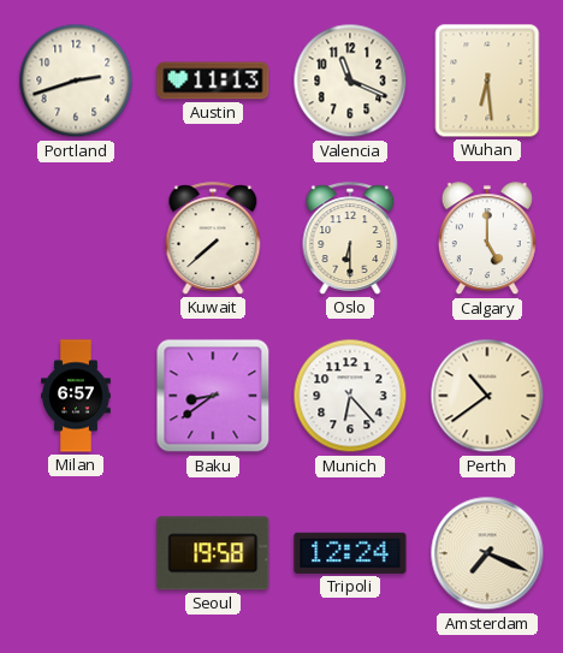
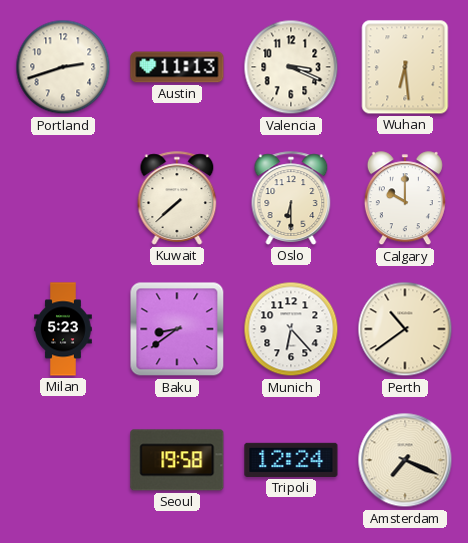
Valencia: 11:19 -> 3:19 (291, 67)
Calgary: 5:00 -> 10:00 (405, 199)
Milan: 6:57 -> 5:23 (63, 329)
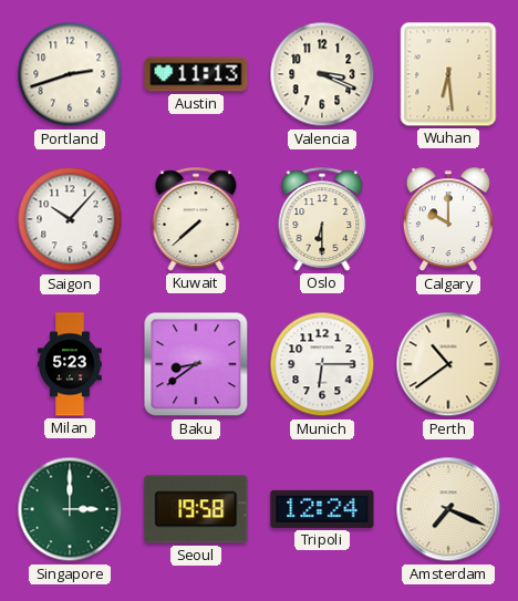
Saigon: none -> 10:07 (70, 219)
Munich: 6:23 -> 6:15 (322, 364)
Singapore: none -> 3:00 (70, 509)
